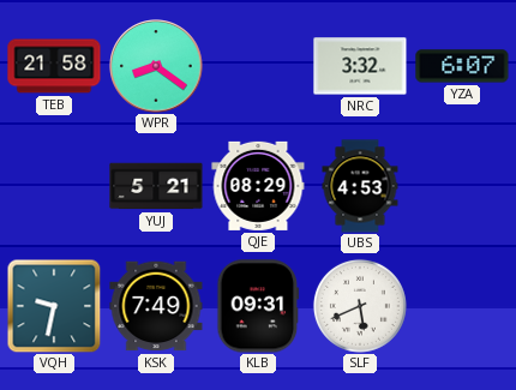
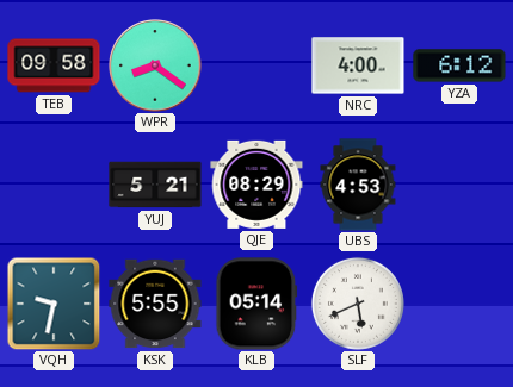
TEB: 21:58 -> 09:58 (54, 65)
NRC: 3:32 -> 4:00 (358, 65)
YZA: 6:07 -> 6:12 (459, 65)
KSK: 7:49 -> 5:55 (155, 304)
KLB: 09:31 -> 05:14 (256, 304)
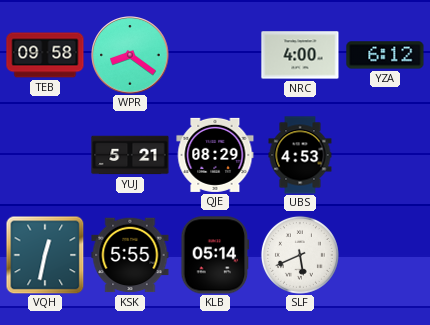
VQH: 9:32 -> 12:32 (45, 255)
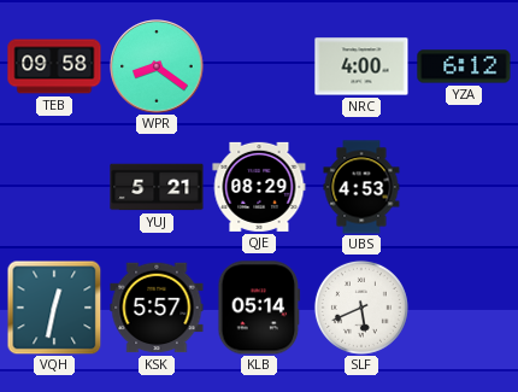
KSK: 5:55 -> 5:57 (157, 308)
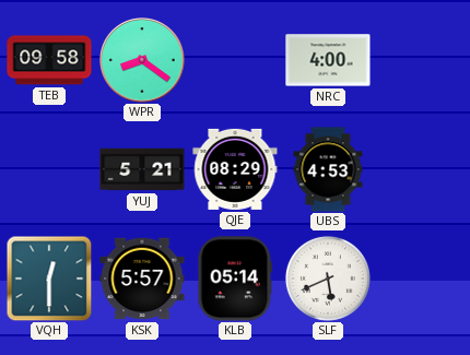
YZA: 6:12 -> none (464, 66)
VQH: 12:32 -> 12:30 (49, 279)
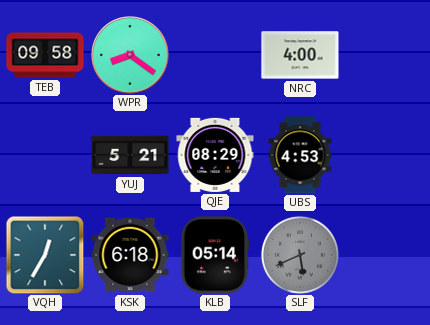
VQH: 12:30 -> 12:35 (45, 255)
KSK: 5:57 -> 6:18 (130, 255)
SLF dial: white -> grey (300, 255)
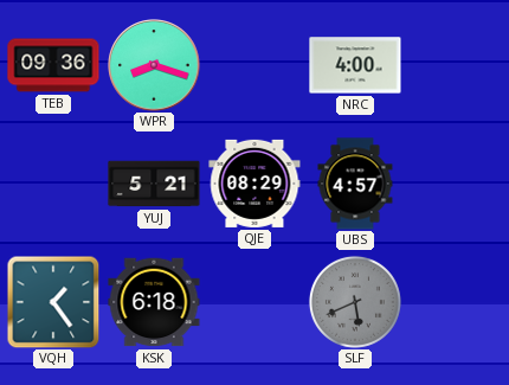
TEB: 09:58 -> 09:36 (53, 65)
WPR: 8:21 -> 8:18 (154, 65)
UBS: 4:53 -> 4:57 (355, 184)
VQH: 12:35 -> 1:24 (53, 302)
KLB: 05:14 -> none (215, 255)
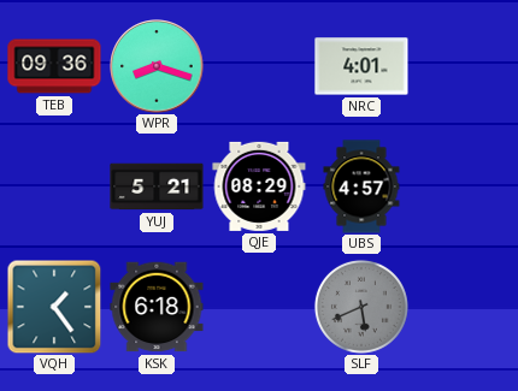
NRC: 4:00 -> 4:01 (361, 66)
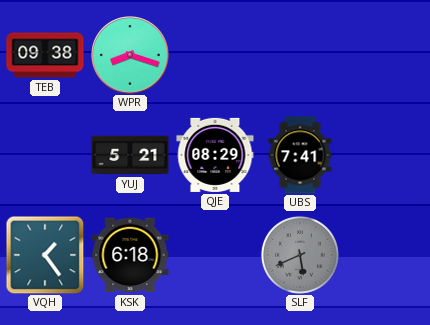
TEB: 09:36 -> 09:38 (45, 55)
NRC: 4:01 -> none (361, 66)
UBS: 4:57 -> 7:41 (300, 155)
